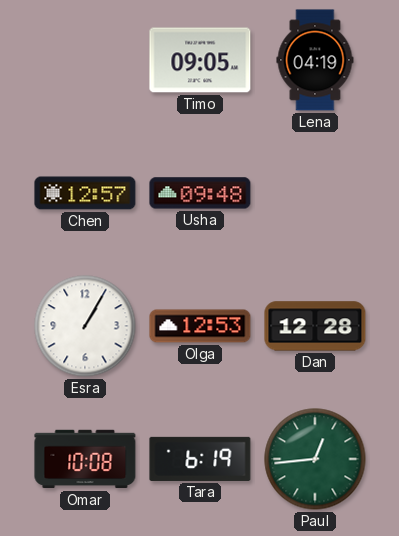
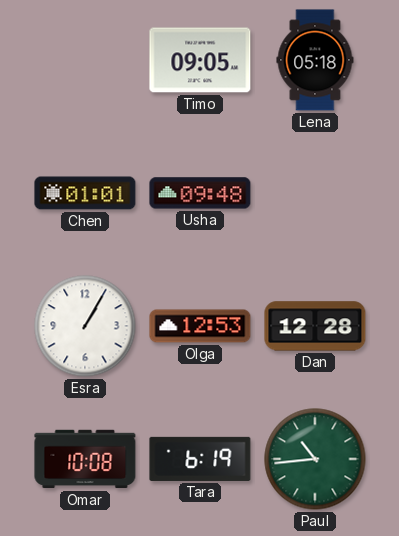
Lena: 04:19 -> 05:18 (315, 60)
Chen: 12:57 -> 01:01 (85, 193)
Paul: 12:44 -> 10:44 (315, 459)
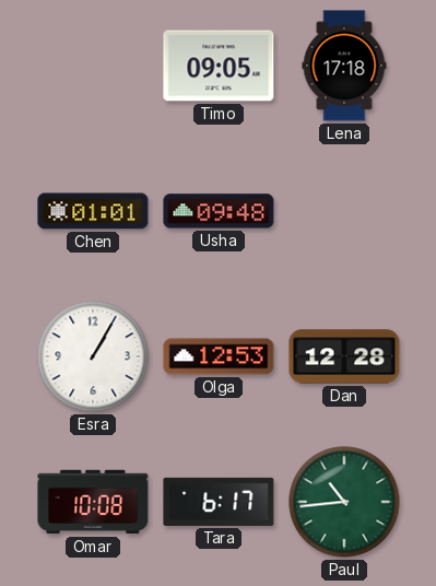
Lena: 05:18 -> 17:18 (344, 66)
Tara: 6:19 -> 6:17 (219, 502)
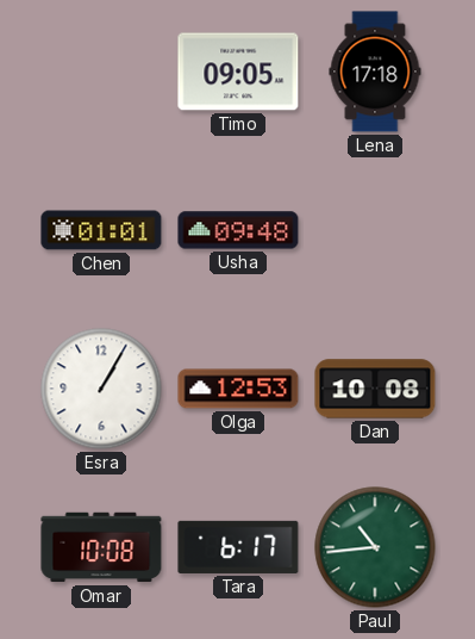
Dan: 12:28 -> 10:08 (375, 389)
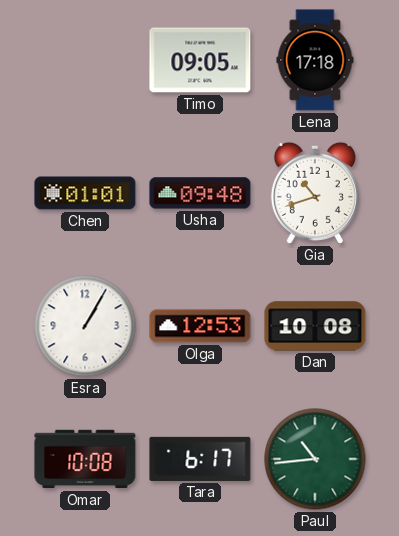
Gia: none -> 10:42 (315, 193)
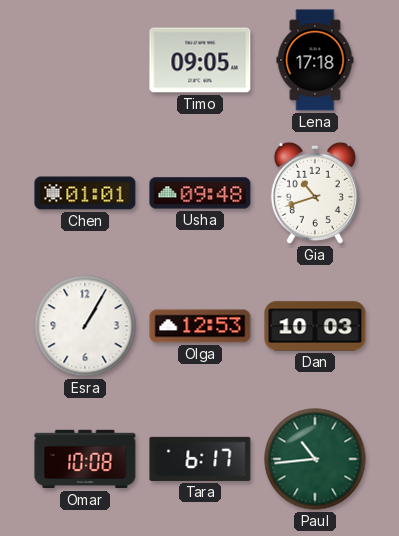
Dan: 10:08 -> 10:03 (315, 326)
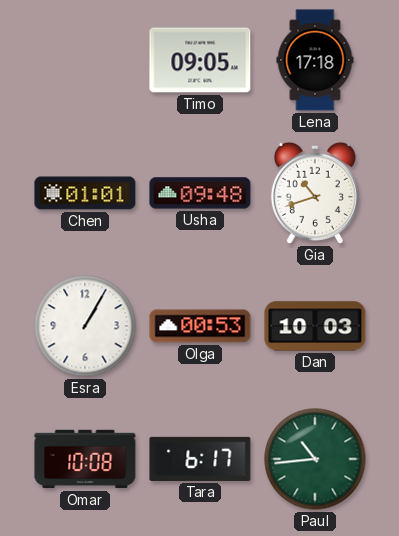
Olga: 12:53 -> 00:53 (200, 326)
